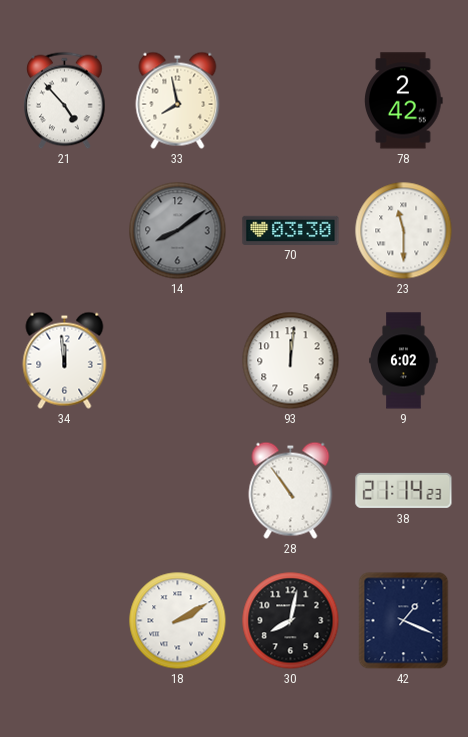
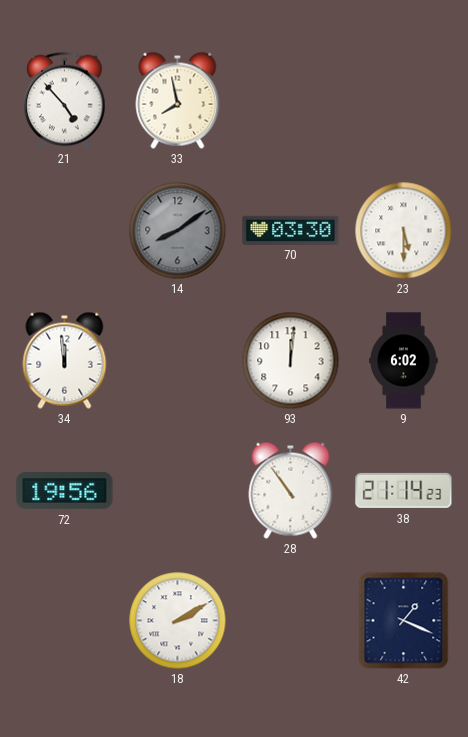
78: 2:42 -> none (404, 101)
23: 11:30 -> 5:30 (403, 230)
72: none -> 19:56 (65, 491)
30: 8:02 -> none (290, 620)
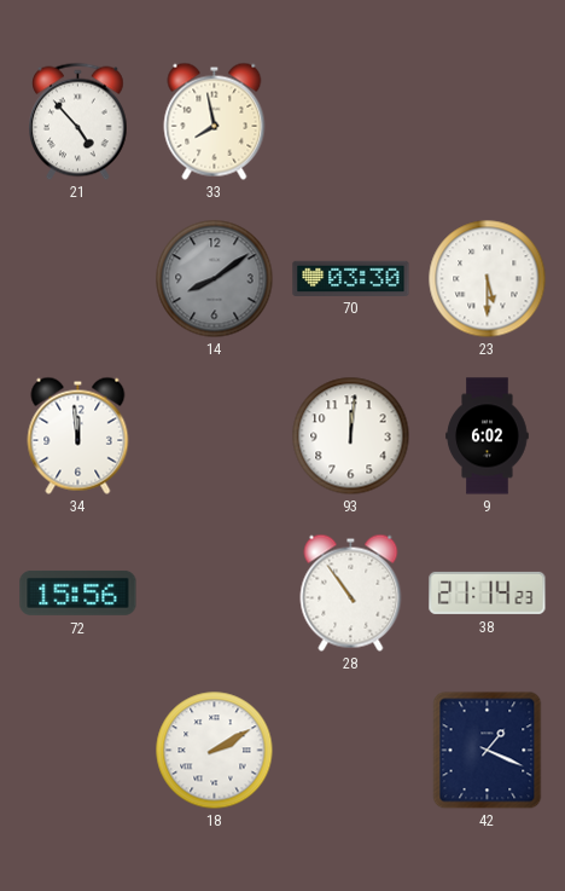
72: 19:56 -> 15:56 (78, 594)
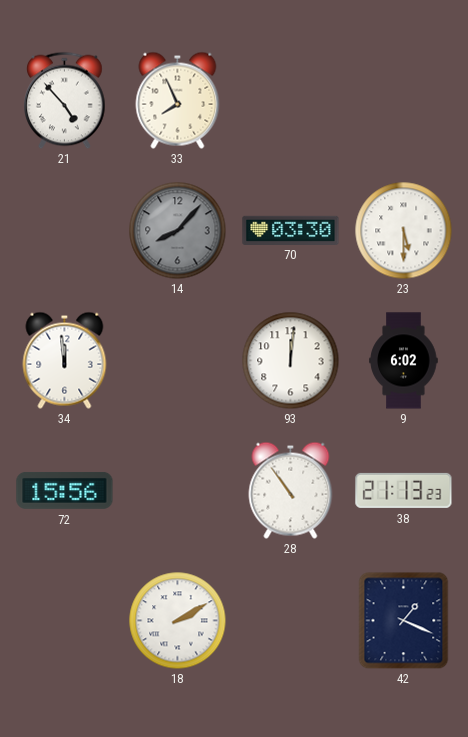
33: 7:58 -> 7:56 (178, 100)
14: 8:09 -> 8:07 (177, 230)
38: 21:14 -> 21:13 (404, 490)
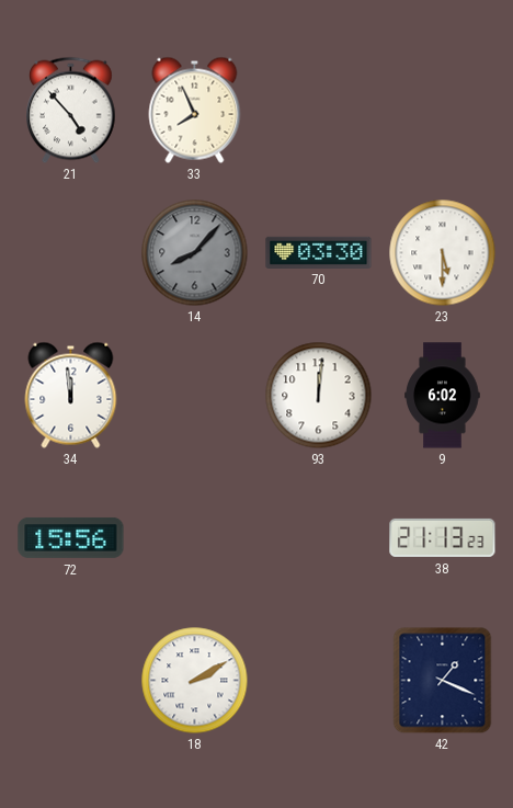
28: 10:54 -> none (291, 490)
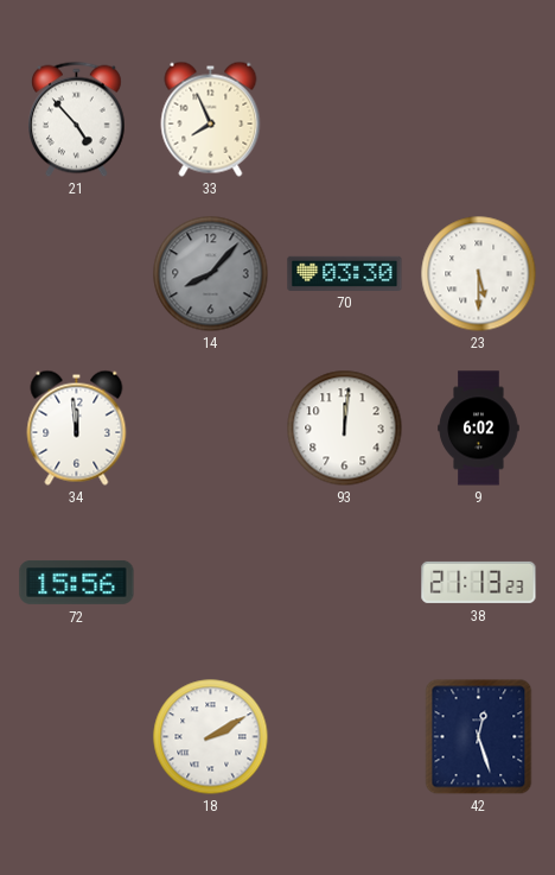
42: 1:19 -> 12:27 (479, 736)
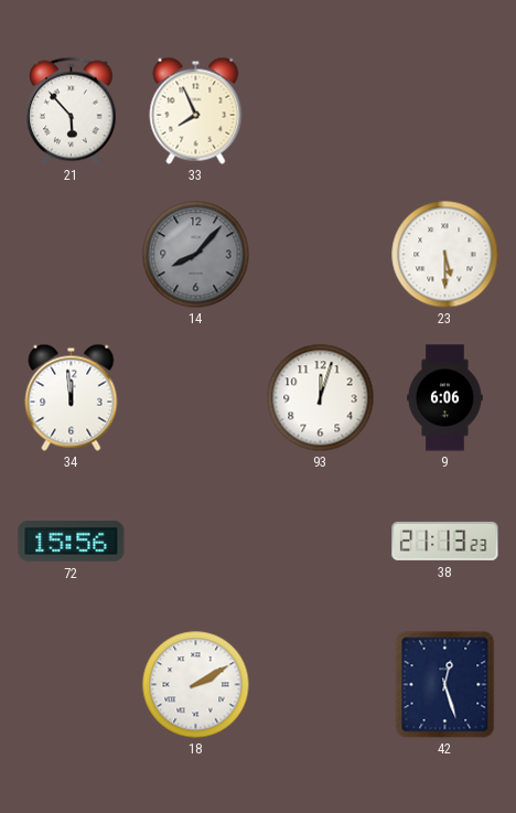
21: 4:53 -> 5:53 (72, 110)
70: 03:30 -> none (345, 273)
93: 12:01 -> 12:03 (320, 397)
9: 6:02 -> 6:06 (445, 398)
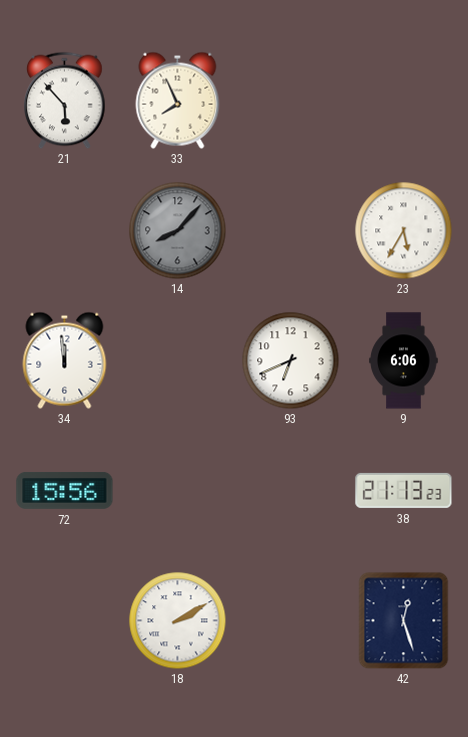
23: 5:30 -> 5:35 (403, 230)
93: 12:03 -> 6:41 (290, 360)
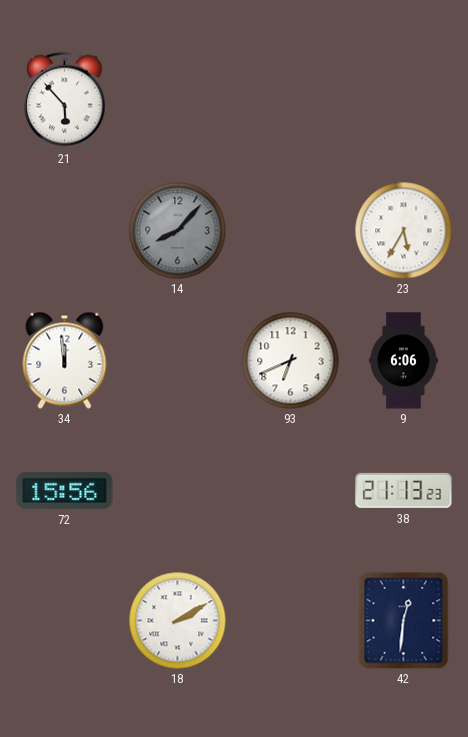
33: 7:56 -> none (178, 100)
42: 12:27 -> 12:31 (404, 620)
